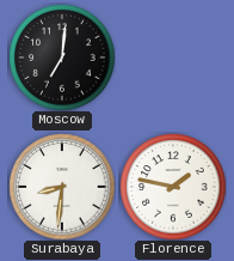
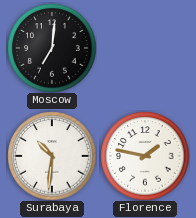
Surabaya: 8:31 -> 10:31 (52, 156)
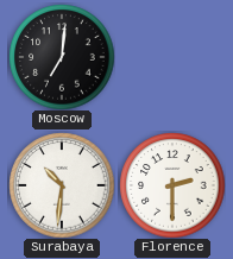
Florence: 1:47 -> 2:30 (172, 185)
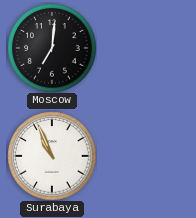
Surabaya: 10:31 -> 10:56 (52, 156)
Florence: 2:30 -> none (172, 185)
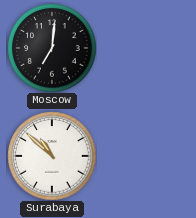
Surabaya: 10:56 -> 10:52 (52, 156)
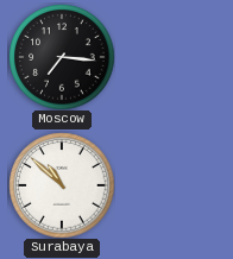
Moscow: 7:01 -> 7:16 (62, 57)
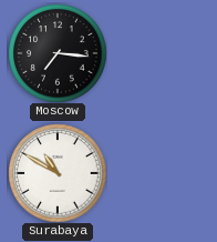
Surabaya: 10:52 -> 10:50 (58, 173)
